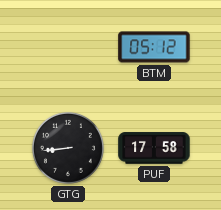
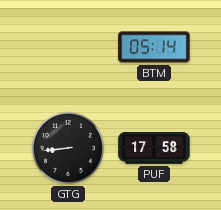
BTM: 05:12 -> 05:14 (154, 47)
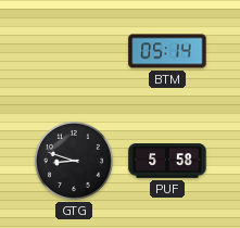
GTG: 8:44 -> 8:48 (74, 161)
PUF: 17:58 -> 5:58 (167, 161)
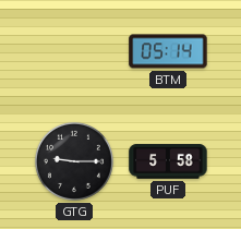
GTG: 8:48 -> 9:15 (74, 161)
